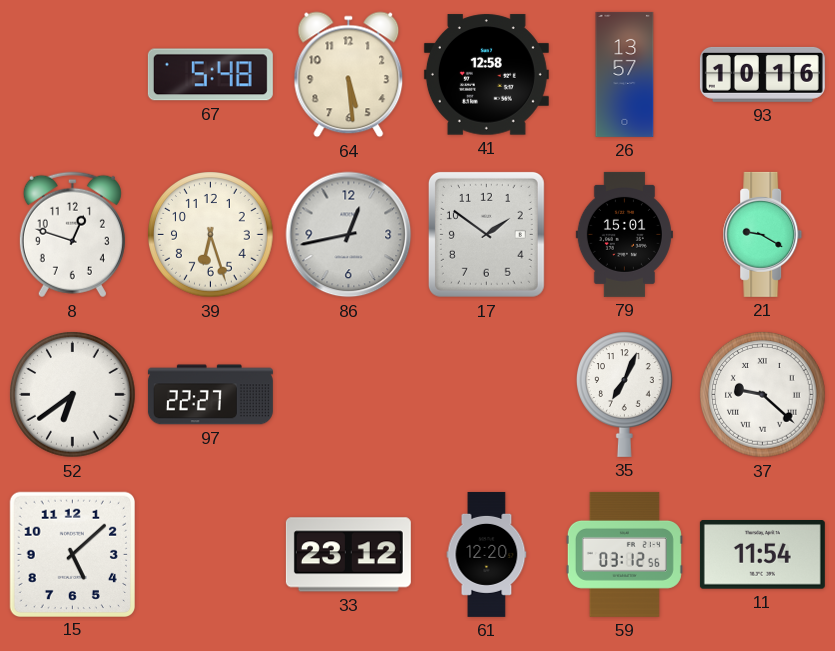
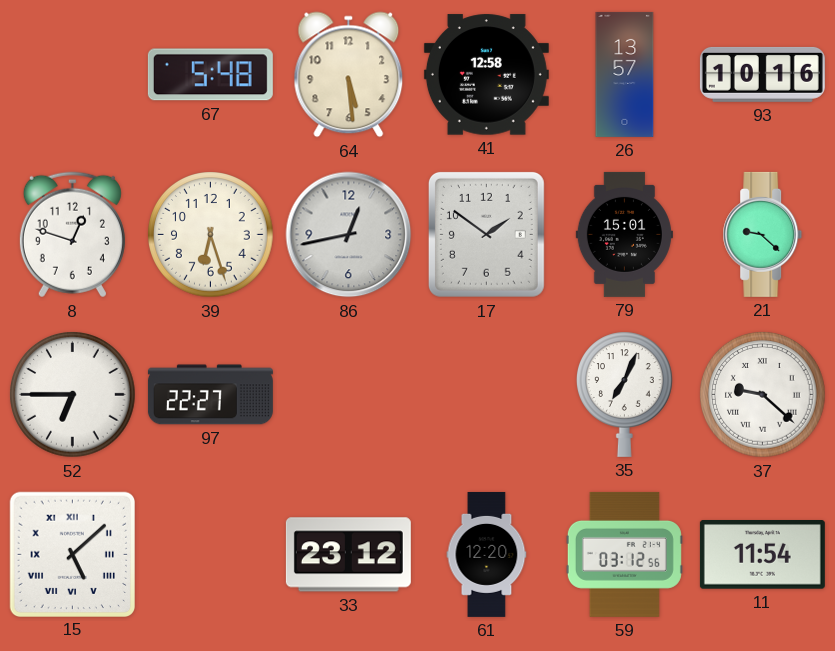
21: 9:20 -> 9:22 (763, 234)
52: 6:39 -> 6:45 (73, 395)
15 numerals: Arabic -> Roman (72, 554)
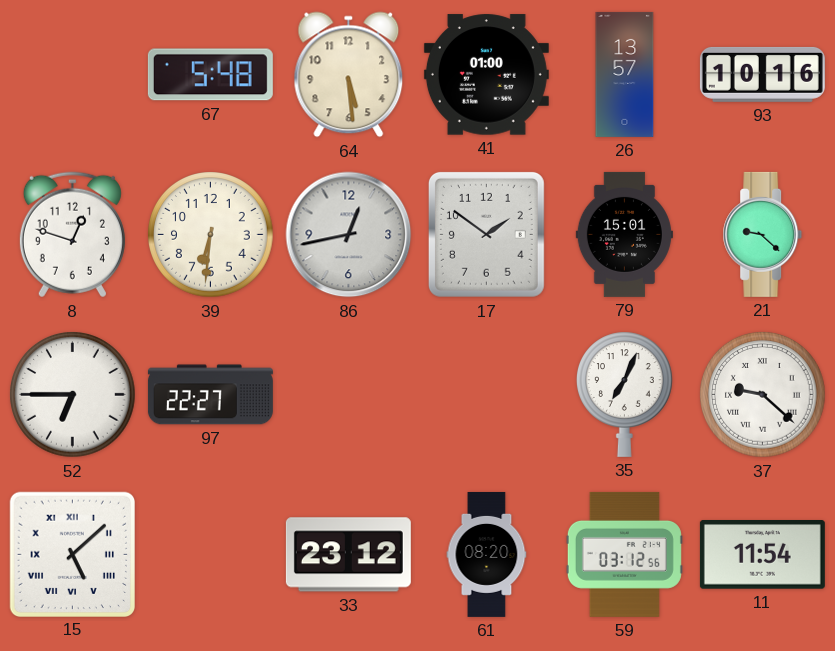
41: 12:58 -> 01:00 (486, 75)
39: 6:27 -> 6:31 (211, 235)
61: 12:20 -> 08:20 (487, 554)
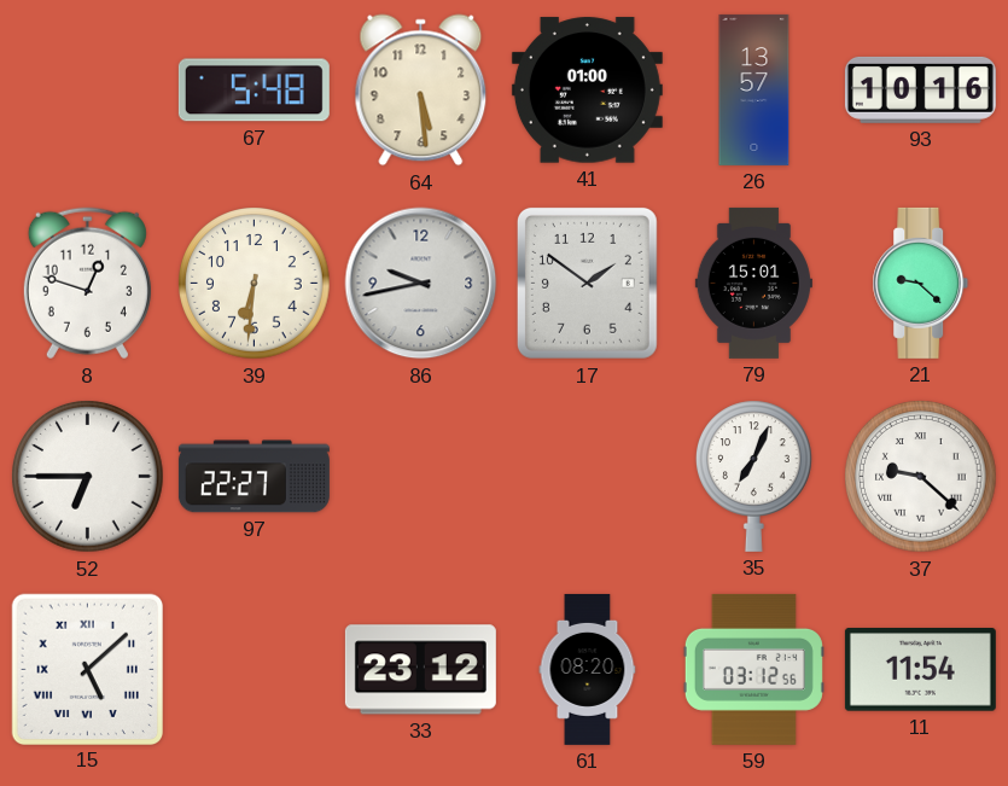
86: 12:43 -> 9:43 (421, 284)
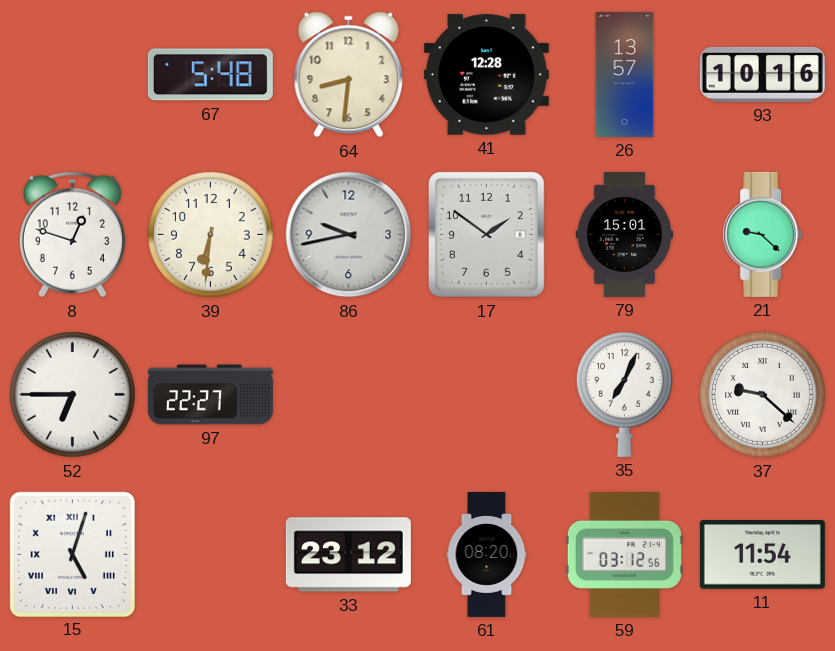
64: 5:29 -> 8:31 (349, 75)
41: 01:00 -> 12:28 (486, 75)
15: 5:08 -> 5:03 (72, 554)
